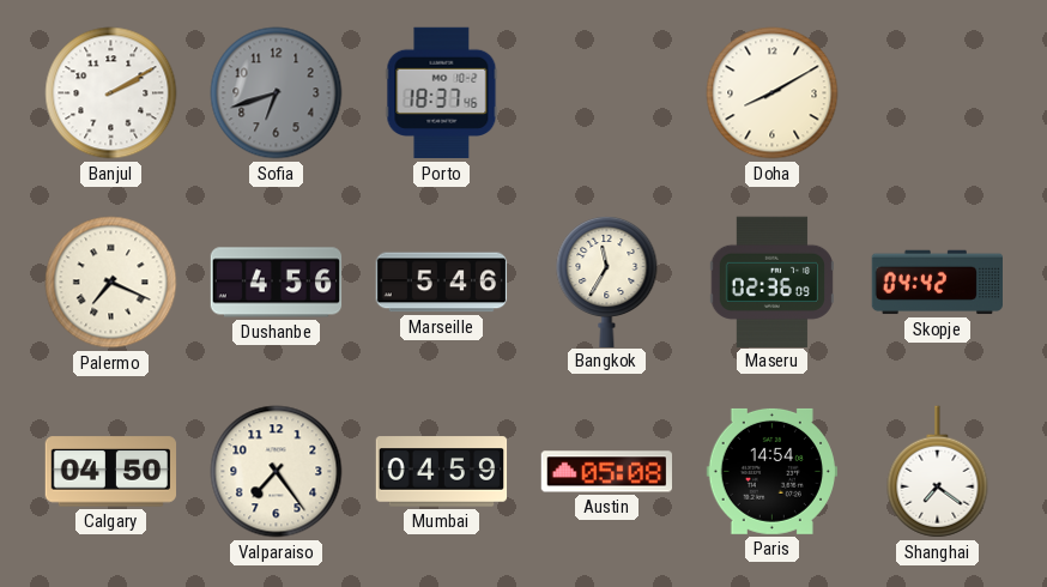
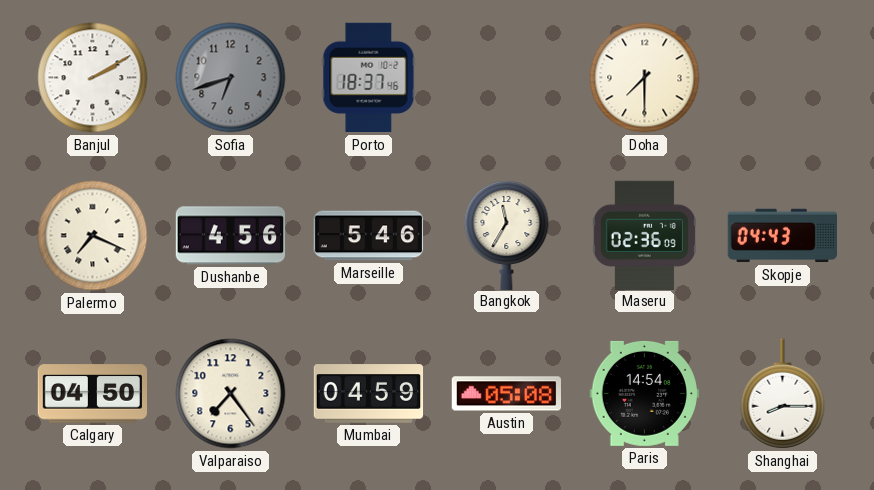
Doha: 8:10 -> 7:30 (645, 78)
Skopje: 04:42 -> 04:43 (783, 236)
Shanghai: 7:21 -> 8:15 (783, 394)
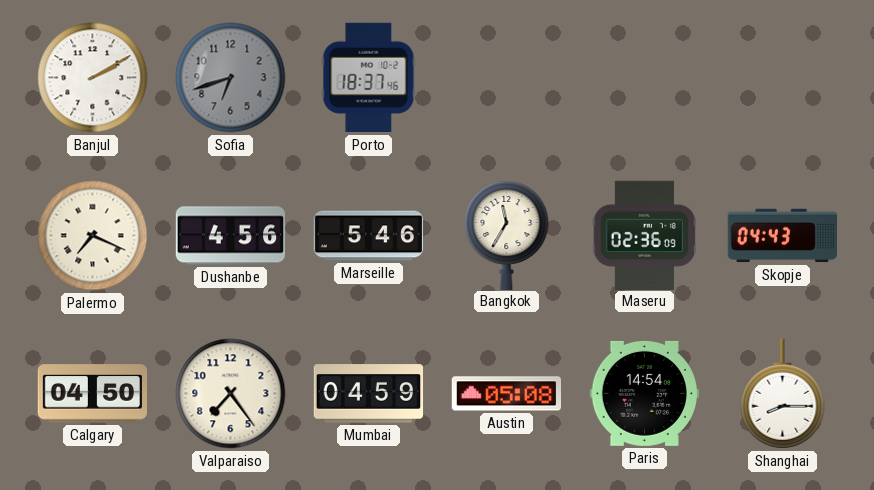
Doha: 7:30 -> none (645, 78)
